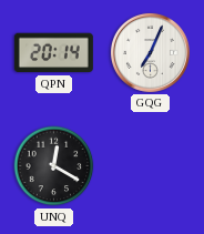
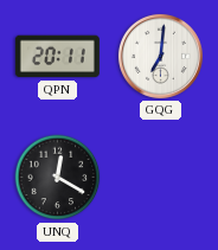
QPN: 20:14 -> 20:11 (57, 57)
GQG: 7:04 -> 7:01 (160, 56)
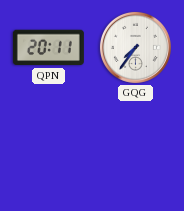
GQG: 7:01 -> 7:36 (135, 47)
UNQ: 12:20 -> none (58, 178)
